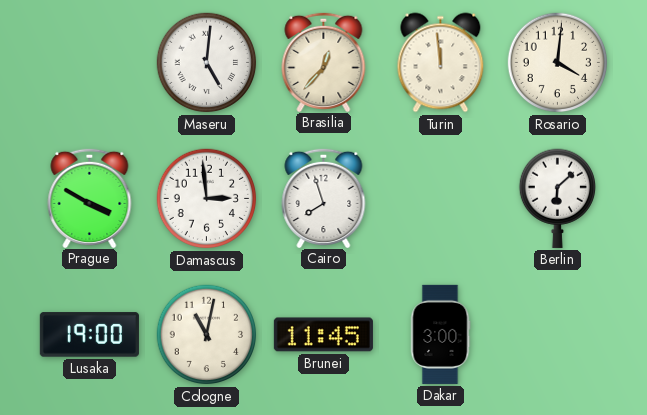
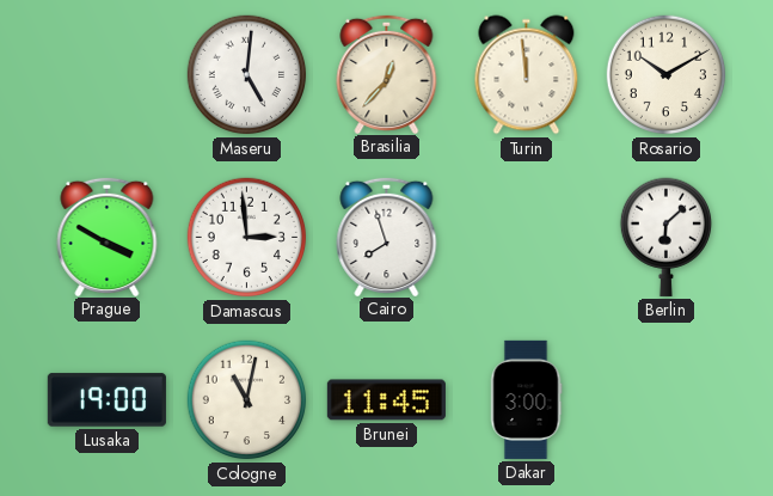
Rosario: 4:01 -> 10:10 (667, 75)
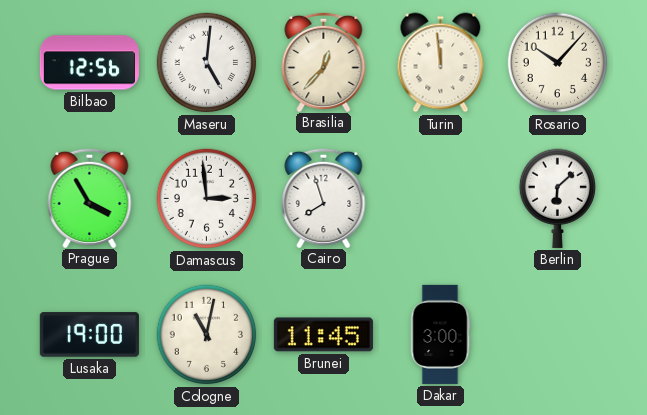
Bilbao: none -> 12:56 (89, 63)
Rosario: 10:10 -> 10:07 (558, 63)
Prague: 3:50 -> 3:55 (90, 197)
